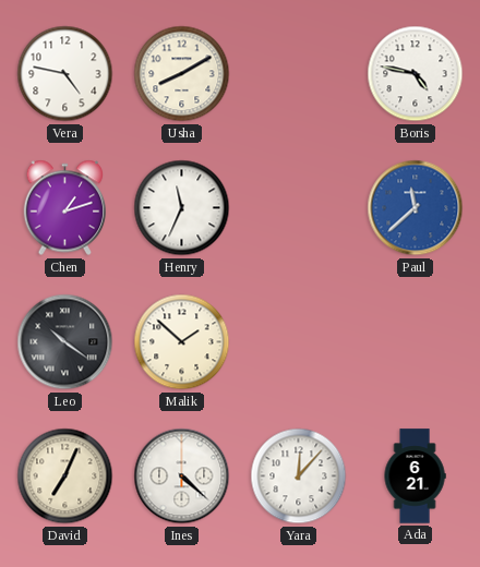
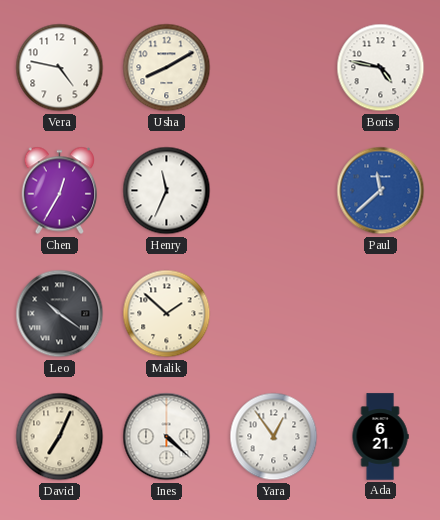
Chen: 1:12 -> 12:35 (59, 191)
Yara: 12:07 -> 12:54 (274, 437)
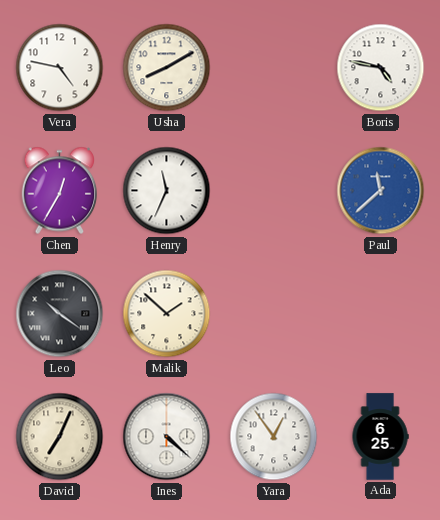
Ada: 6:21 -> 6:25 (380, 437)
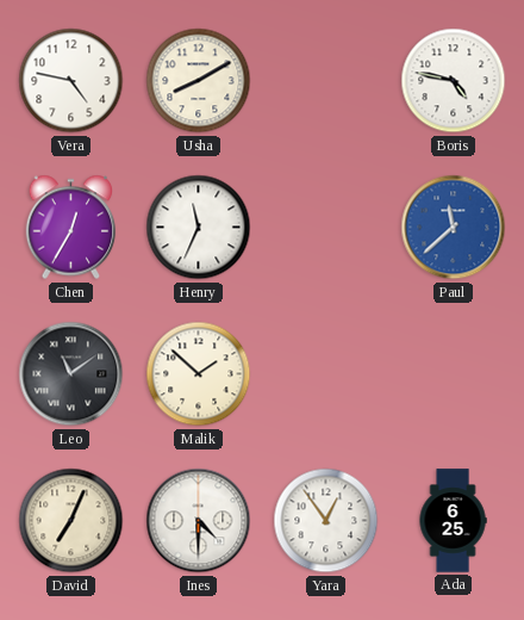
Leo: 10:21 -> 11:09 (71, 374)
Ines: 4:22 -> 4:30 (199, 521)
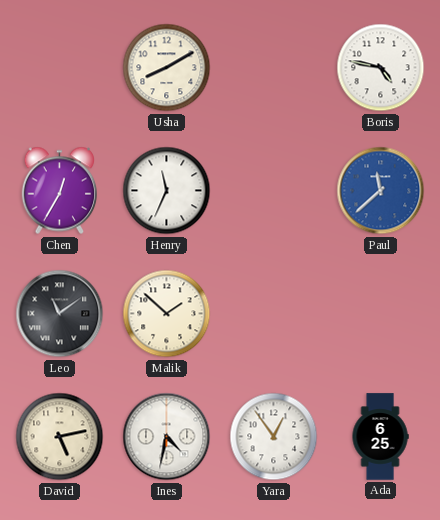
Vera: 4:47 -> none (71, 81)
David: 7:04 -> 5:13 (60, 437)
Ines: 4:30 -> 4:32 (167, 437)
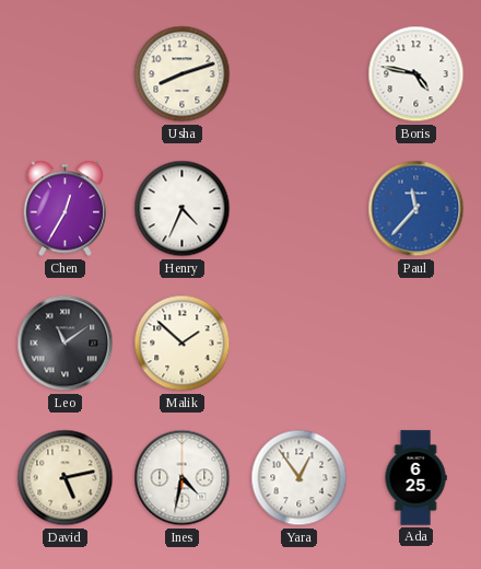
Usha: 8:10 -> 8:12 (183, 74)
Henry: 11:34 -> 4:34 (183, 209)
Paul: 11:38 -> 11:37 (417, 209)
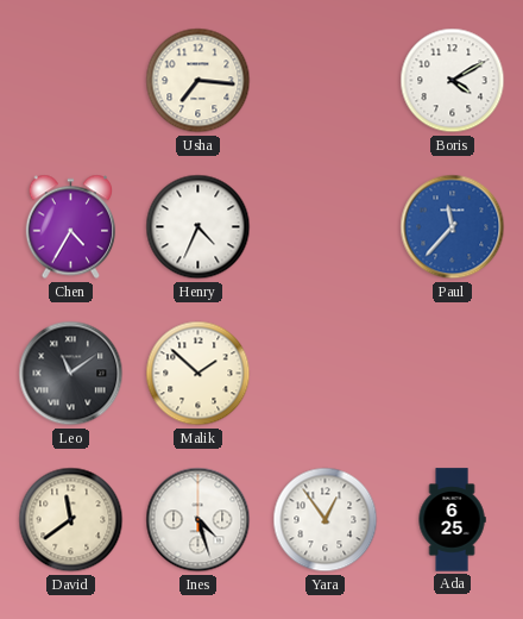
Usha: 8:12 -> 7:16 (199, 81)
Boris: 4:47 -> 4:10 (453, 81)
Chen: 12:35 -> 4:35 (70, 227)
David: 5:13 -> 11:39 (71, 520)
Ines: 4:32 -> 4:27 (199, 520)
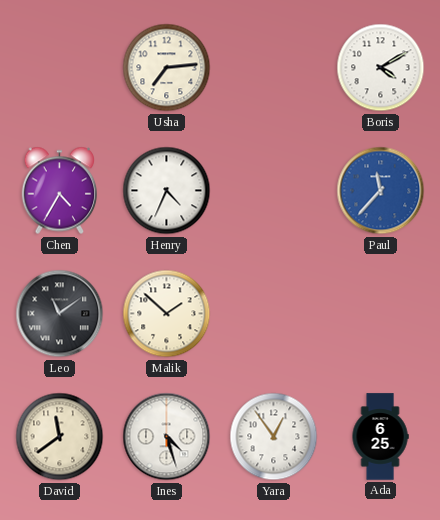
Usha: 7:16 -> 7:14 (167, 68)
